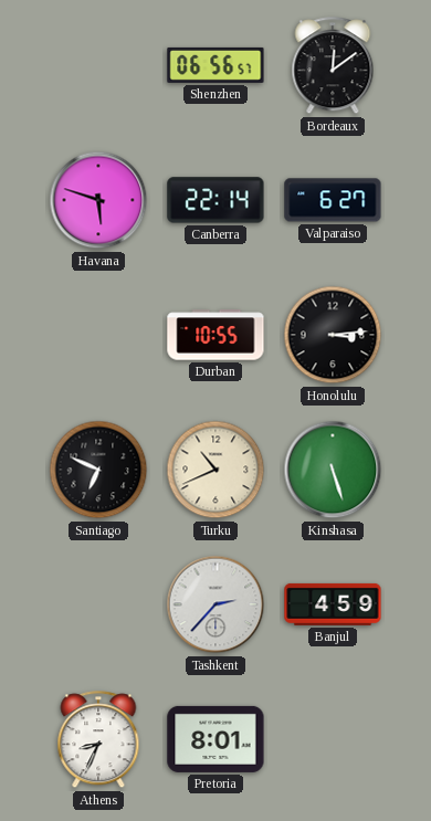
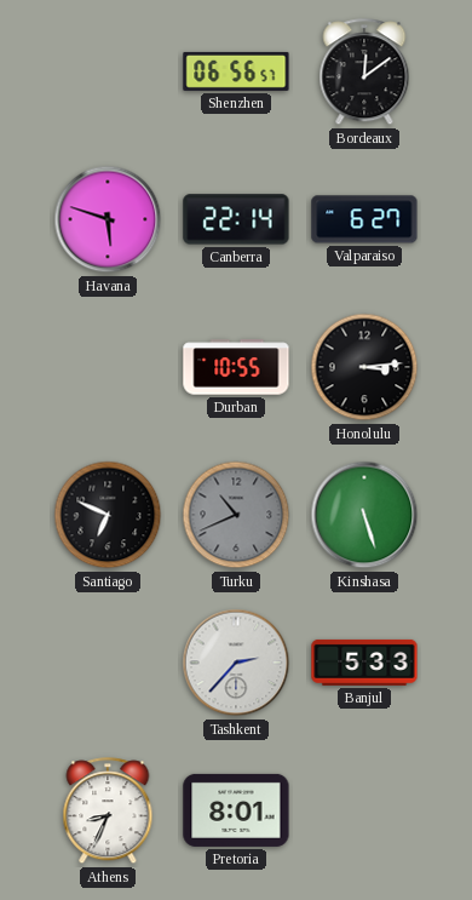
Turku dial: cream -> grey (236, 515)
Banjul: 4:59 -> 5:33 (364, 663)
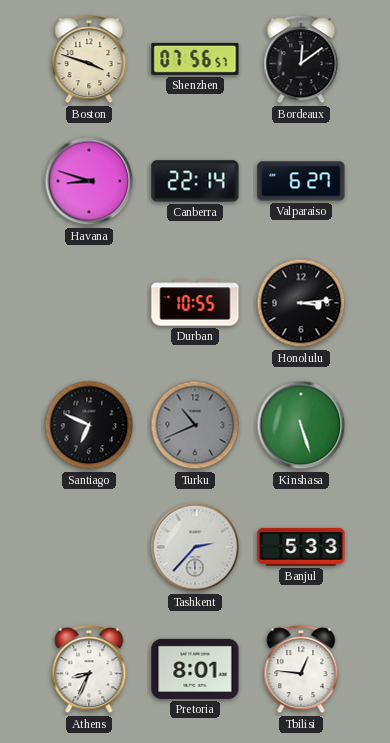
Boston: none -> 3:48 (89, 60)
Shenzhen: 06:56 -> 07:56 (195, 59)
Havana: 5:48 -> 8:48 (89, 181)
Tbilisi: none -> 12:46 (301, 670)
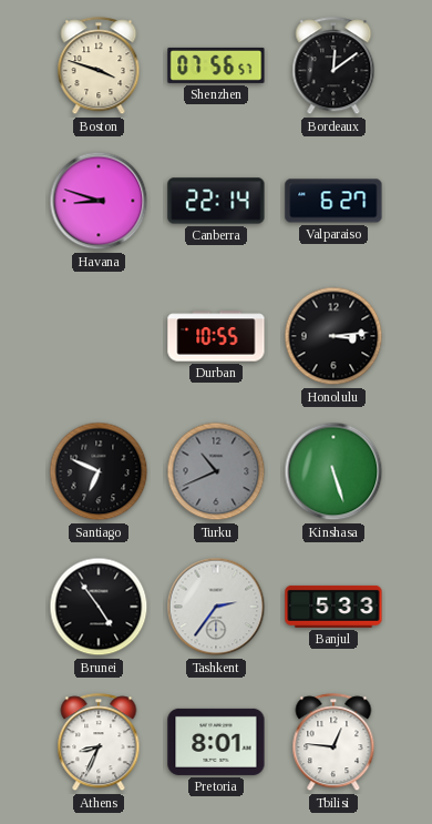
Brunei: none -> 4:54 (99, 607)
Tashkent: 2:37 -> 2:36 (216, 607)
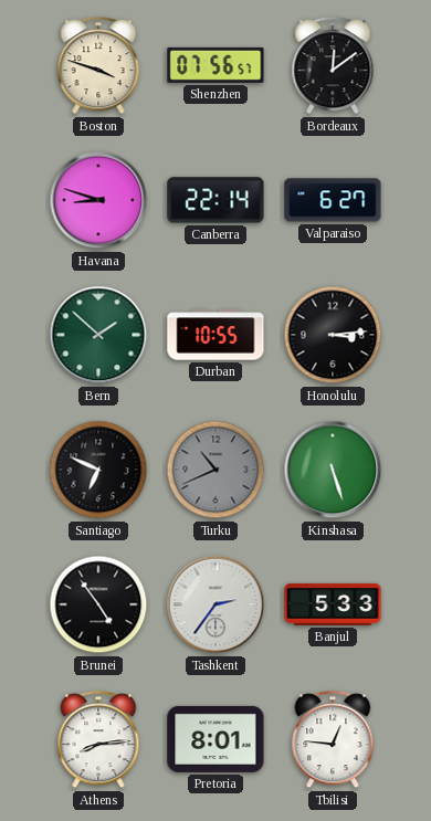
Bern: none -> 1:52 (98, 335)
Athens: 8:34 -> 8:14 (98, 740)
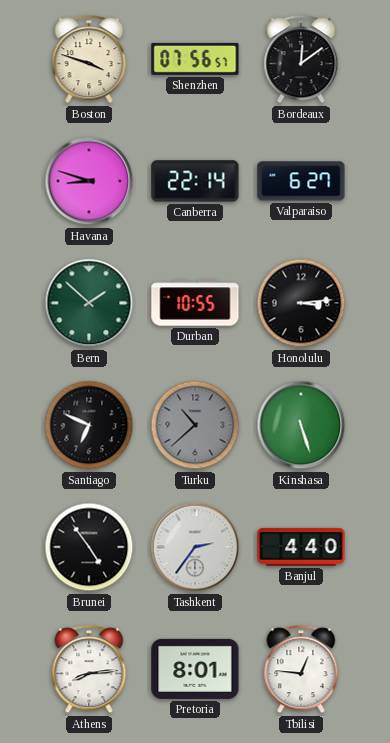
Turku: 10:41 -> 10:38 (195, 425)
Banjul: 5:33 -> 4:40 (301, 547)
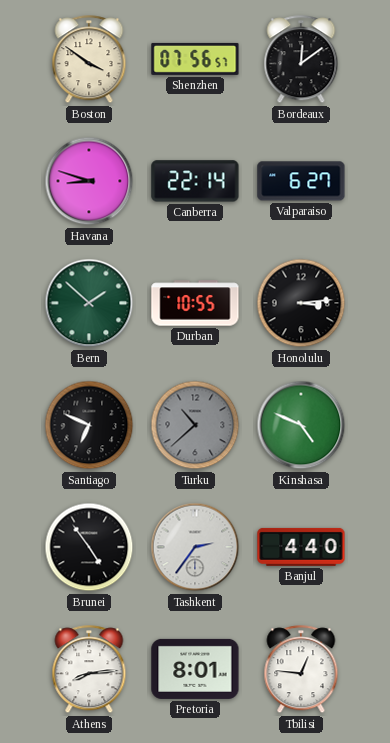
Boston: 3:48 -> 3:51 (89, 60)
Kinshasa: 5:27 -> 4:49 (301, 425)
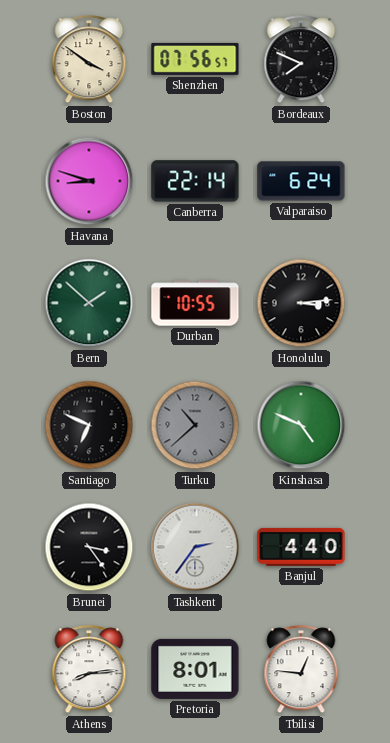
Bordeaux: 12:09 -> 7:49 (301, 60)
Valparaiso: 6:27 -> 6:24 (301, 181)
Brunei: 4:54 -> 3:24 (89, 547)
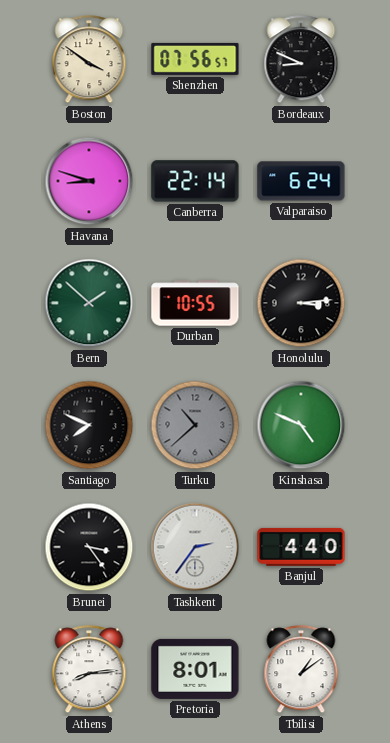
Bordeaux: 7:49 -> 8:49 (301, 60)
Santiago: 6:49 -> 7:49 (89, 425)
Tbilisi: 12:46 -> 1:09 (301, 670)
